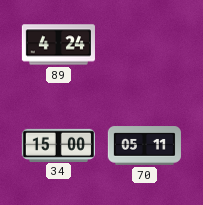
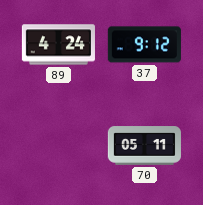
37: none -> 9:12 (144, 45)
34: 15:00 -> none (58, 145)
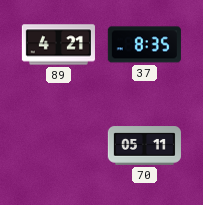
89: 4:24 -> 4:21 (58, 45)
37: 9:12 -> 8:35 (144, 45)
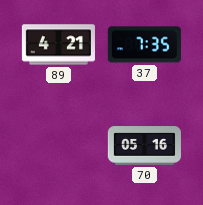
37: 8:35 -> 7:35 (144, 45)
70: 05:11 -> 05:16 (144, 146)
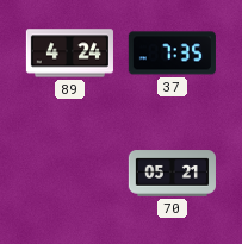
89: 4:21 -> 4:24 (69, 54)
70: 05:16 -> 05:21 (172, 174)
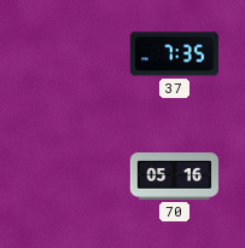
89: 4:24 -> none (69, 54)
70: 05:21 -> 05:16 (174, 177)
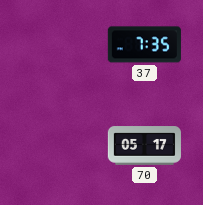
70: 05:16 -> 05:17 (144, 146)
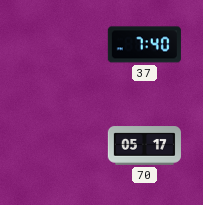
37: 7:35 -> 7:40 (144, 45)
